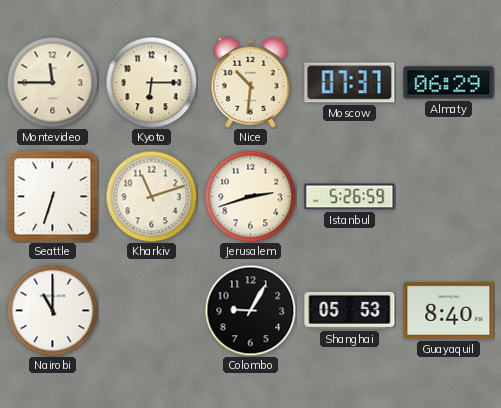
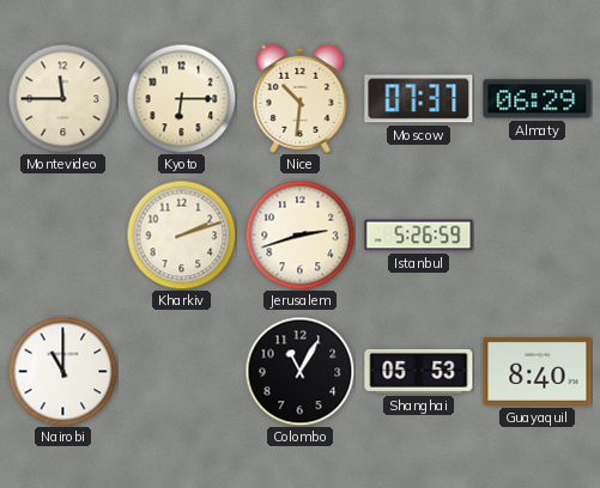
Seattle: 6:33 -> none (53, 197)
Kharkiv: 11:12 -> 2:12 (181, 234)
Colombo: 9:05 -> 11:05 (299, 371)
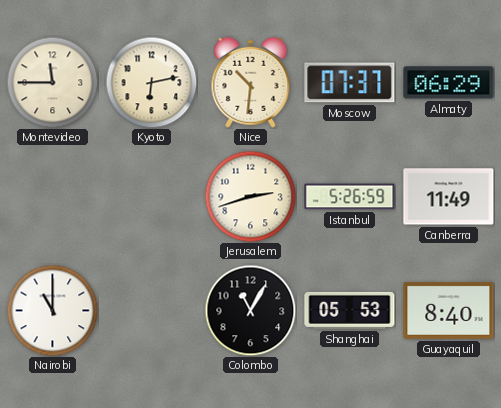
Kyoto: 6:15 -> 6:13 (151, 82)
Kharkiv: 2:12 -> none (181, 234)
Canberra: none -> 11:49 (449, 197)
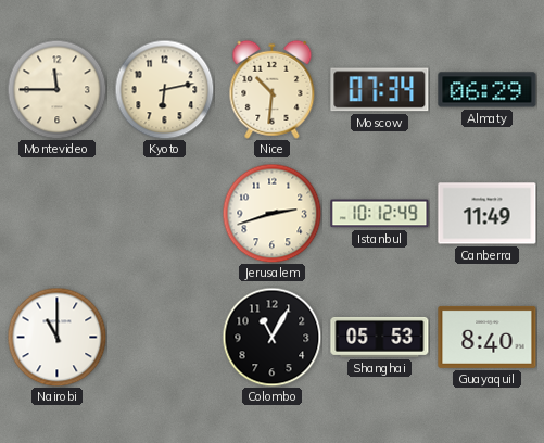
Moscow: 07:37 -> 07:34 (380, 90)
Istanbul: 5:26 -> 10:12 (380, 214)
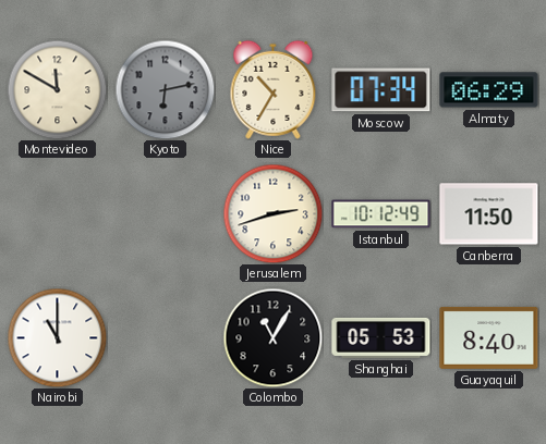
Montevideo: 11:45 -> 11:50 (57, 89)
Kyoto dial: cream -> grey (165, 89)
Nice: 10:31 -> 10:35 (274, 89)
Canberra: 11:49 -> 11:50 (489, 214)
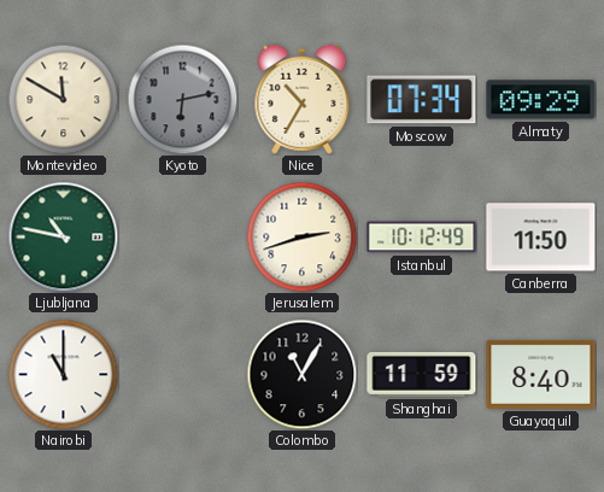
Almaty: 06:29 -> 09:29 (541, 100)
Ljubljana: none -> 10:47 (63, 236)
Shanghai: 05:53 -> 11:59 (422, 374)
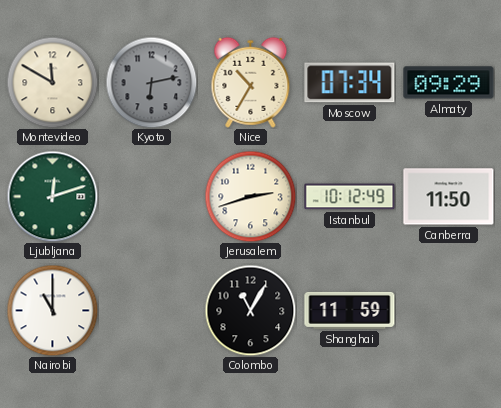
Ljubljana: 10:47 -> 12:12 (52, 196)
Guayaquil: 8:40 -> none (541, 374)
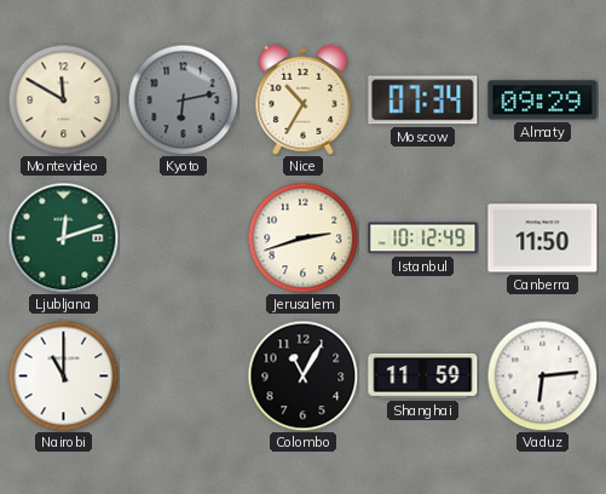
Vaduz: none -> 6:14 (542, 375)
